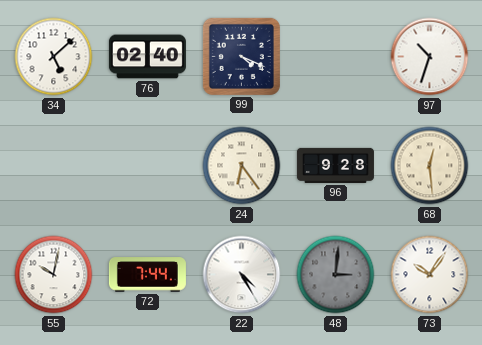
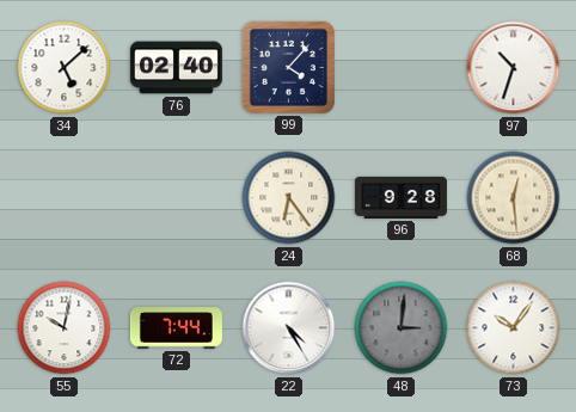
99: 4:19 -> 4:07 (288, 67)
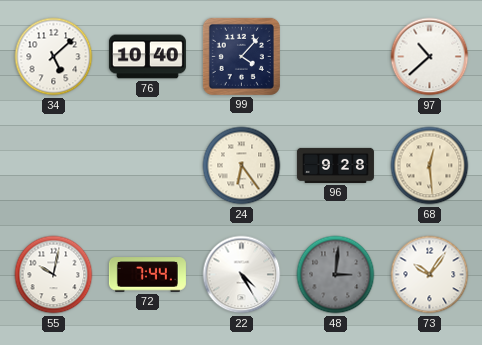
76: 02:40 -> 10:40 (147, 57)
97: 10:33 -> 10:38 (430, 57)
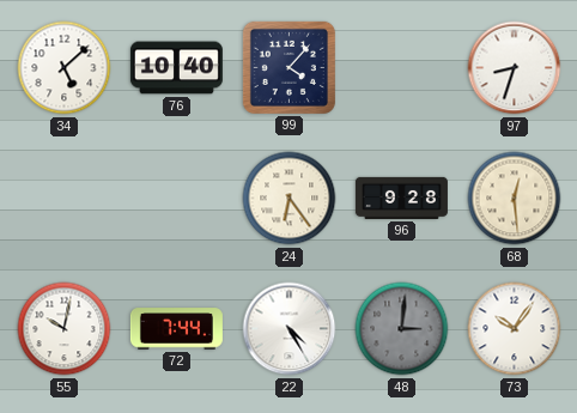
97: 10:38 -> 8:33 (515, 68)
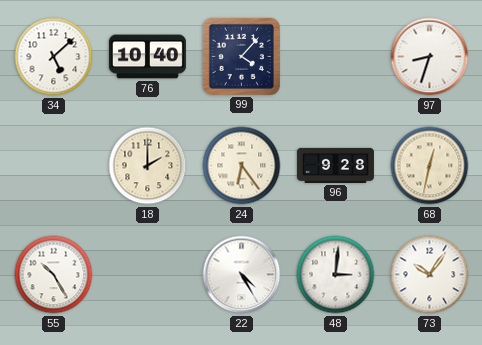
18: none -> 2:00 (148, 166)
68: 12:29 -> 12:32 (430, 166)
55: 10:02 -> 10:25 (54, 275)
72: 7:44 -> none (176, 329)
48 dial: grey -> white (336, 275)
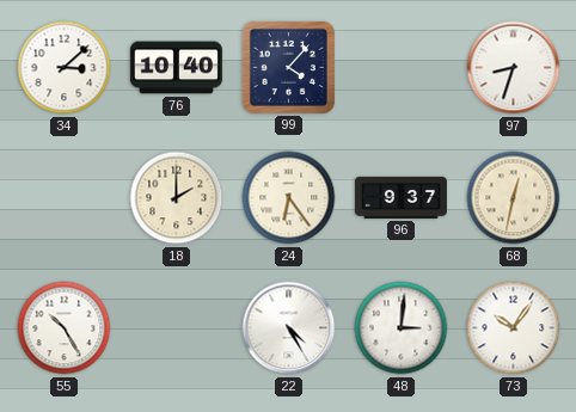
34: 5:08 -> 3:08 (65, 68)
96: 9:28 -> 9:37 (400, 197)
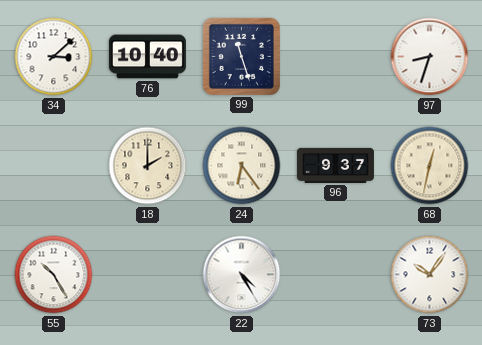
99: 4:07 -> 11:27 (241, 56)
48: 3:01 -> none (402, 328)
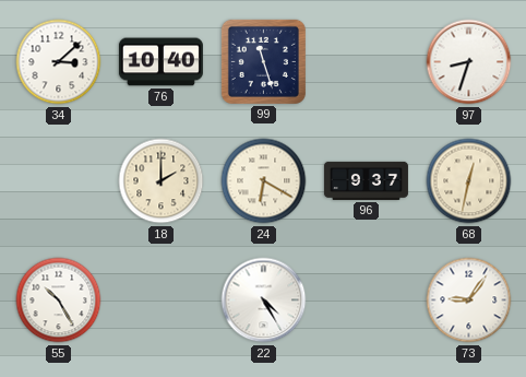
24: 6:24 -> 6:20 (264, 181)
73: 10:06 -> 9:06 (469, 301)
